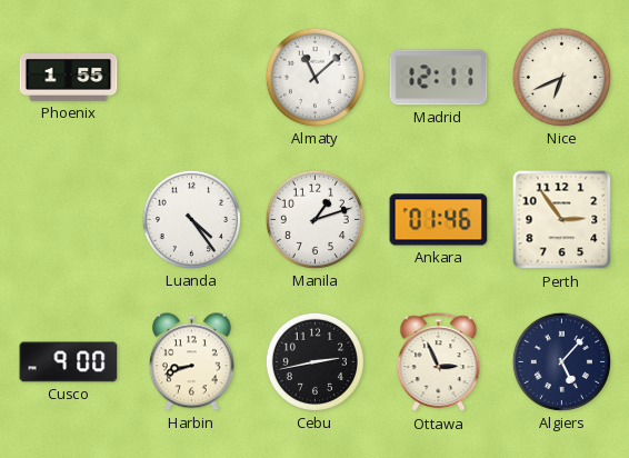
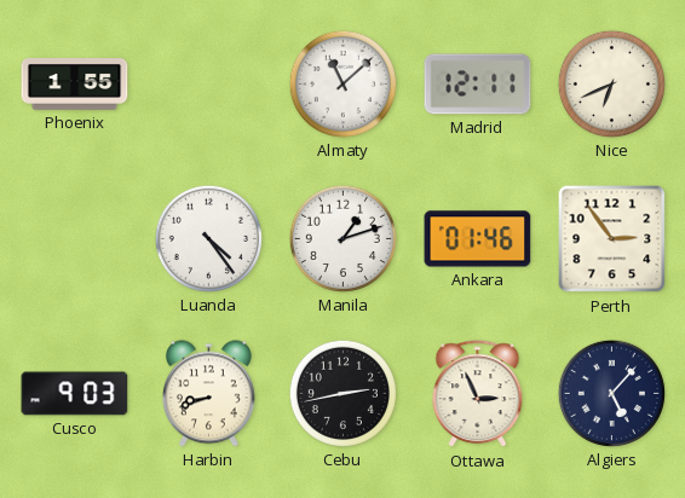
Cusco: 9:00 -> 9:03 (75, 394)
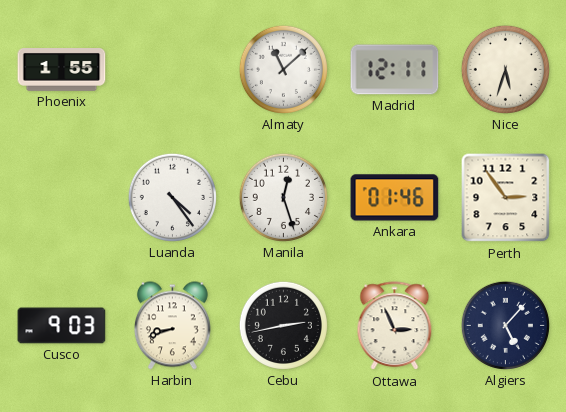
Nice: 6:41 -> 5:33 (505, 69)
Manila: 1:12 -> 12:27 (283, 197)
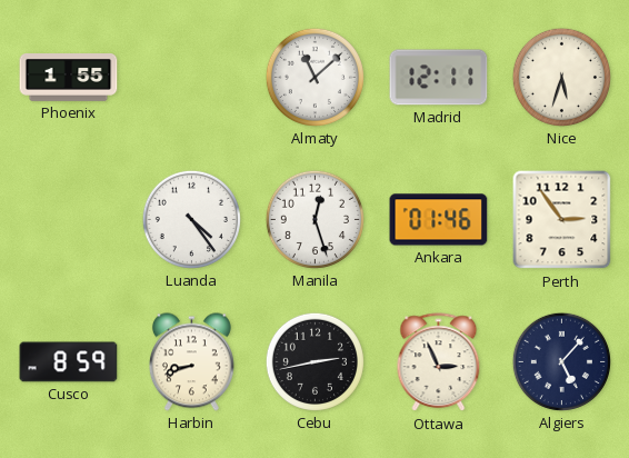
Cusco: 9:03 -> 8:59 (69, 362)
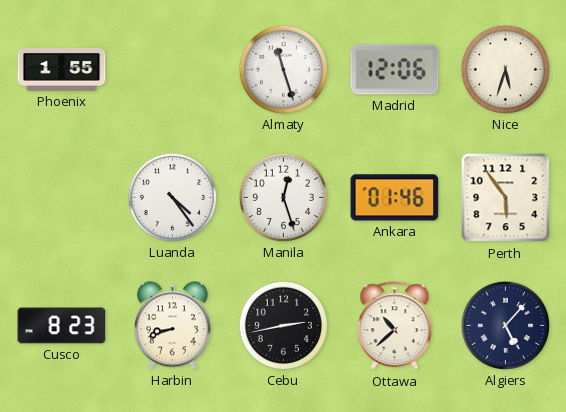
Almaty: 11:08 -> 11:27 (283, 69)
Madrid: 12:11 -> 12:06 (395, 70)
Perth: 2:54 -> 5:54 (506, 198)
Cusco: 8:59 -> 8:23 (62, 326)
Ottawa: 2:56 -> 10:38 (395, 326)
